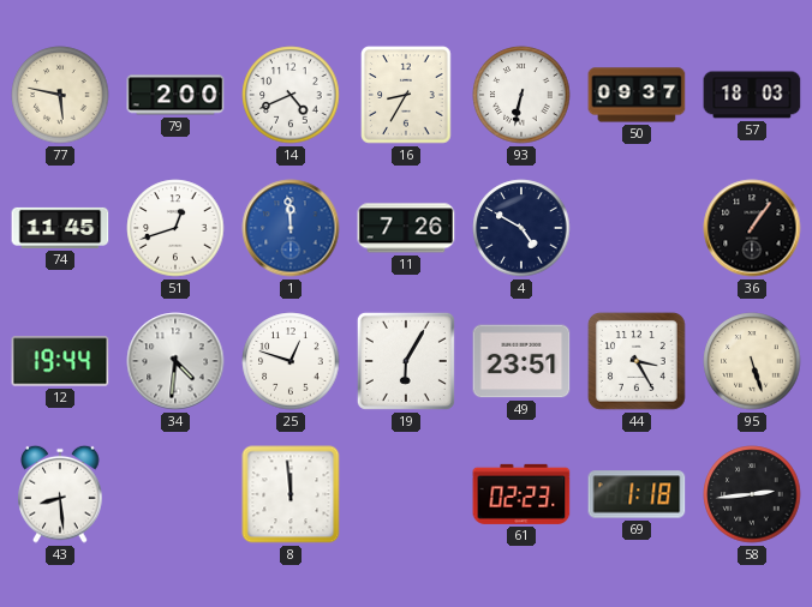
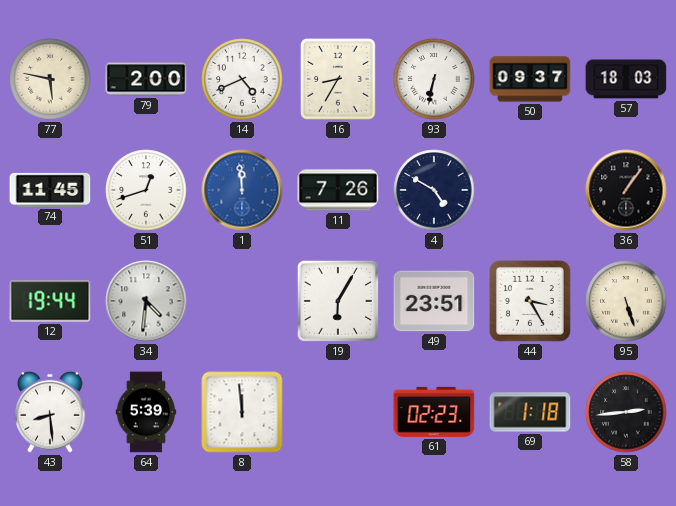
25: 12:48 -> none (291, 361)
64: none -> 5:39 (146, 412)
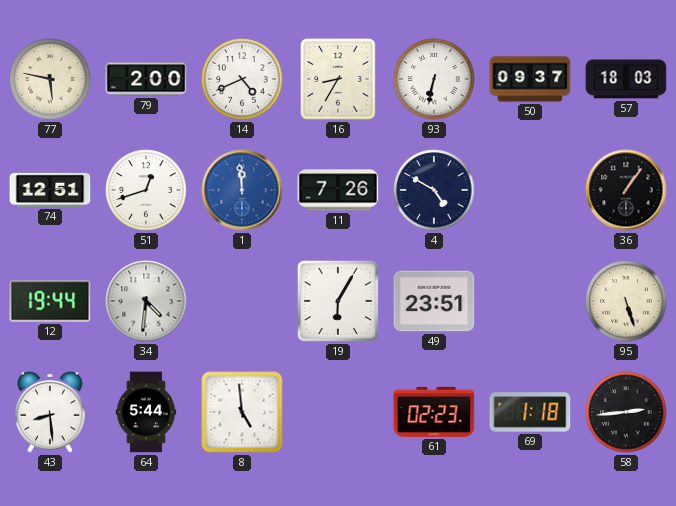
74: 11:45 -> 12:51 (50, 190)
44: 3:25 -> none (530, 301)
64: 5:39 -> 5:44 (146, 412)
8: 11:59 -> 4:59 (242, 412)
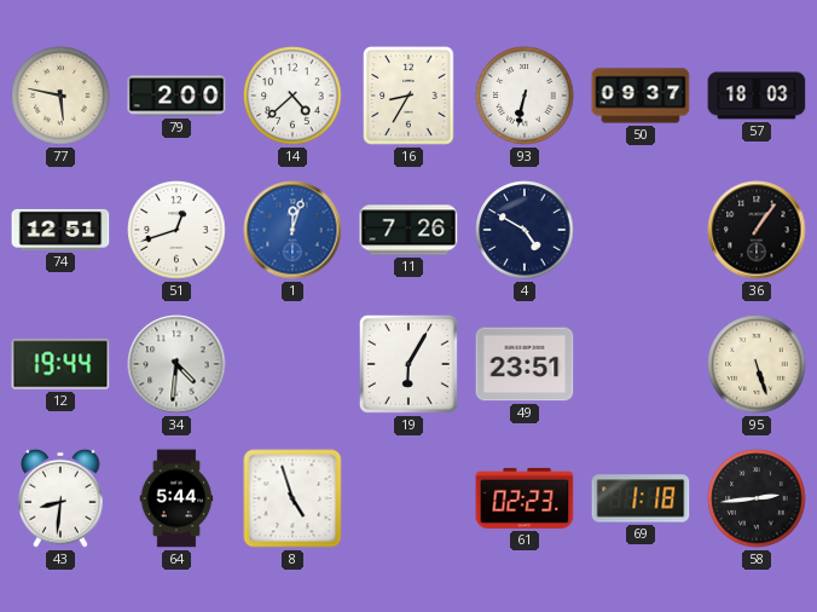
14: 4:41 -> 4:38 (292, 96)
1: 11:59 -> 12:03 (292, 230)
43: 8:29 -> 8:31 (60, 498)
8: 4:59 -> 4:57 (292, 498)
